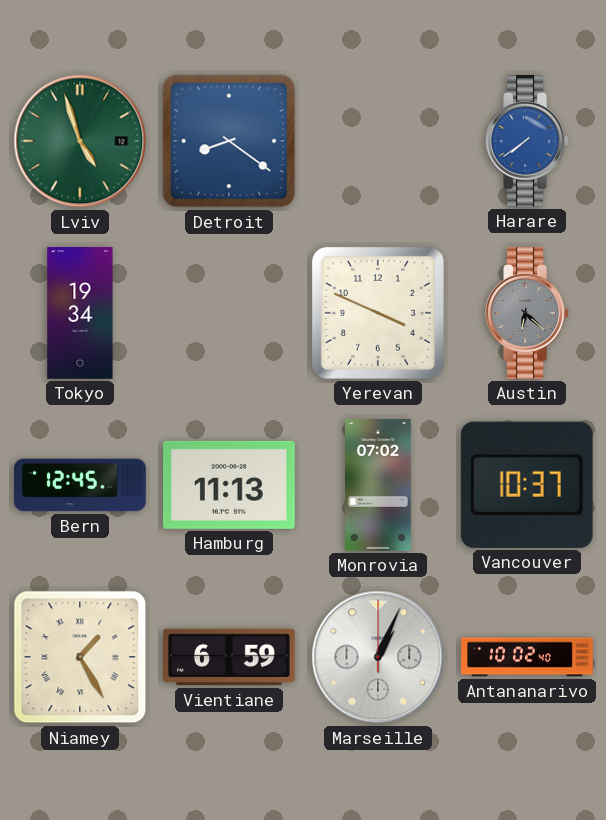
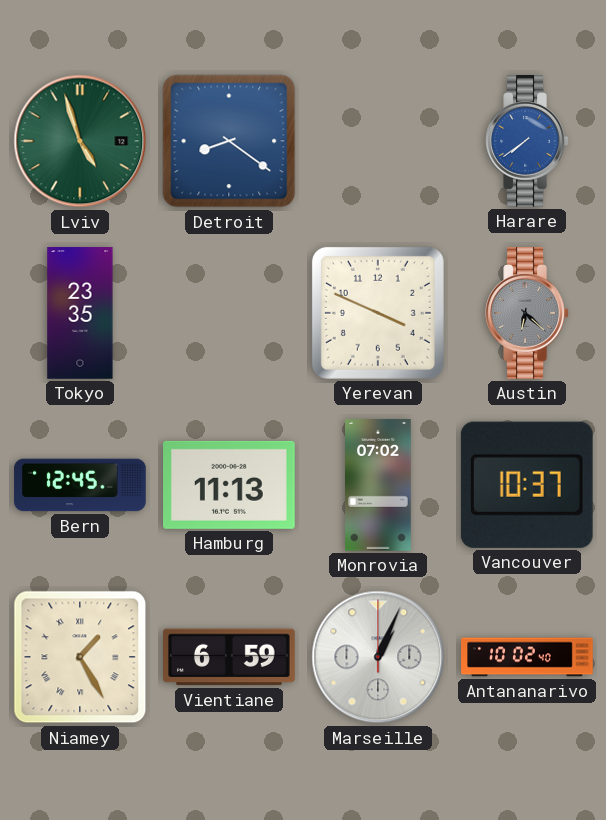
Tokyo: 19:34 -> 23:35 (80, 313)
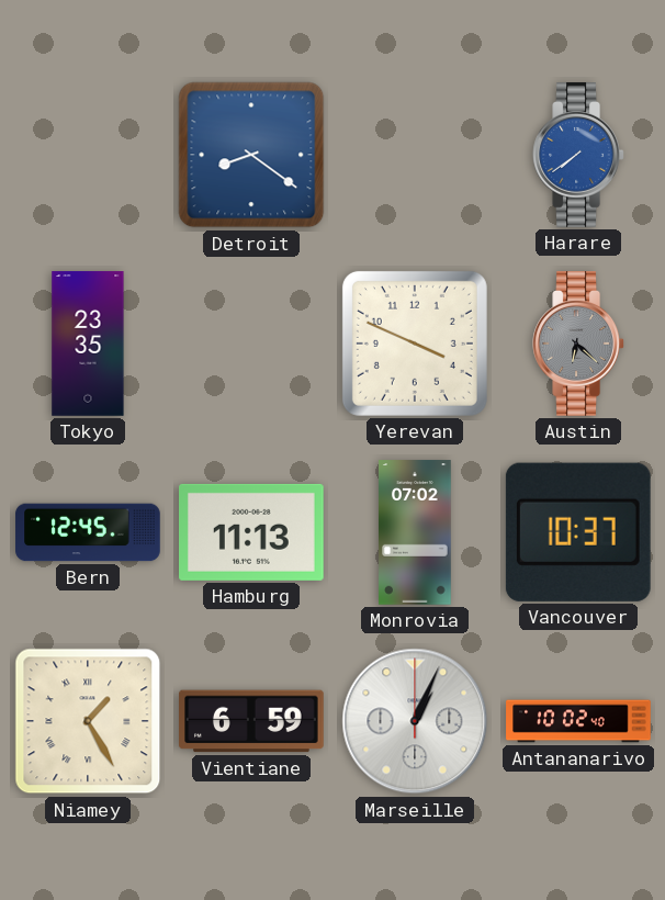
Lviv: 4:57 -> none (80, 141)
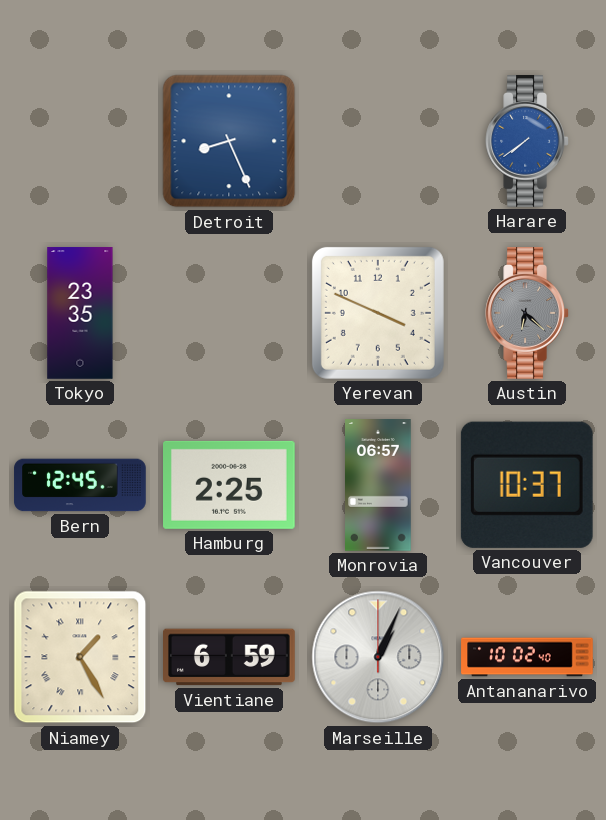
Detroit: 8:21 -> 8:26 (229, 141)
Hamburg: 11:13 -> 2:25 (230, 485)
Monrovia: 07:02 -> 06:57 (379, 485)
